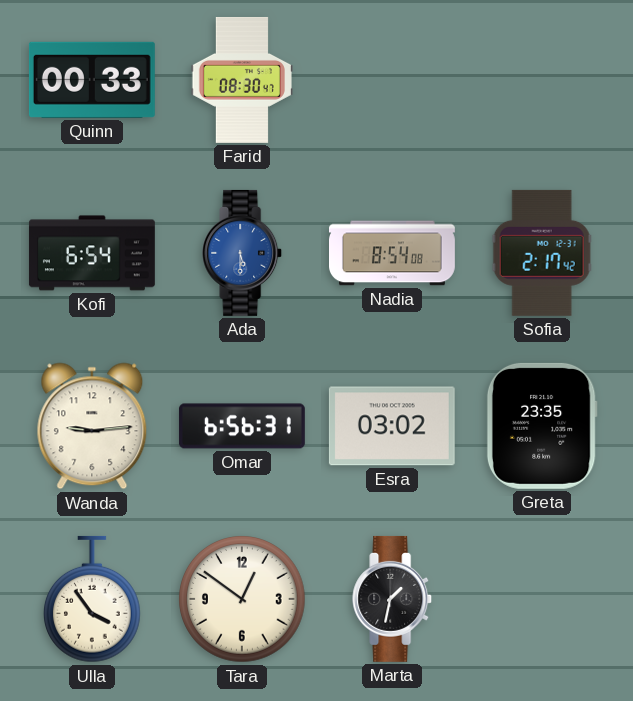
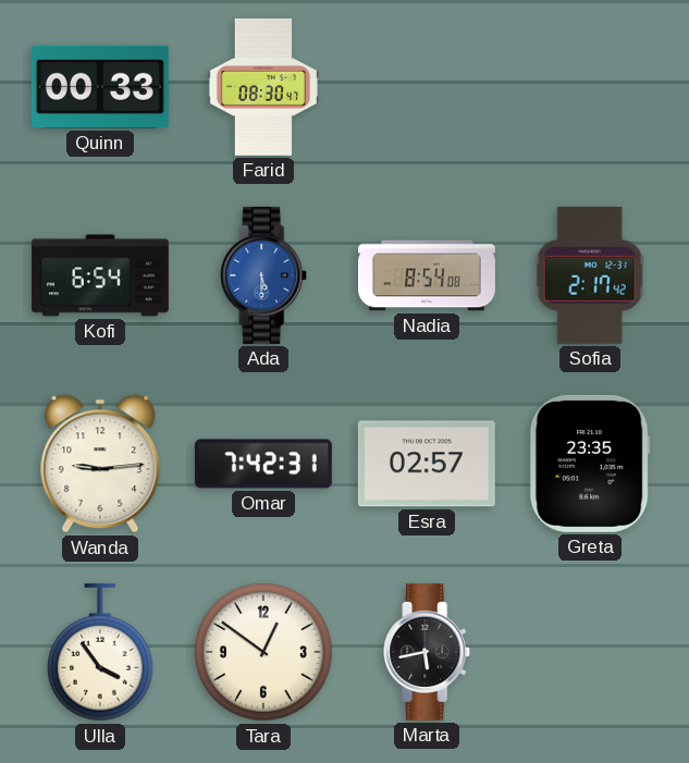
Omar: 6:56 -> 7:42 (263, 464)
Esra: 03:02 -> 02:57 (427, 464)
Marta: 1:32 -> 5:43 (428, 652)
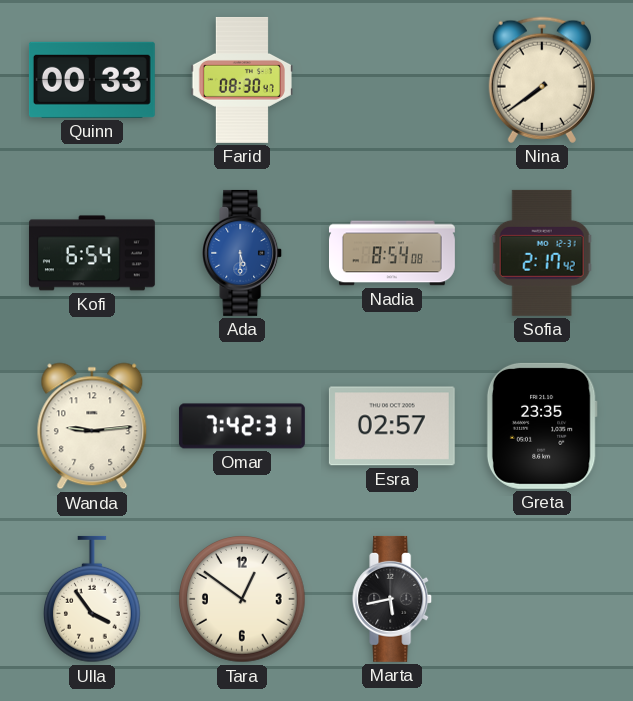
Nina: none -> 7:39 (542, 80)
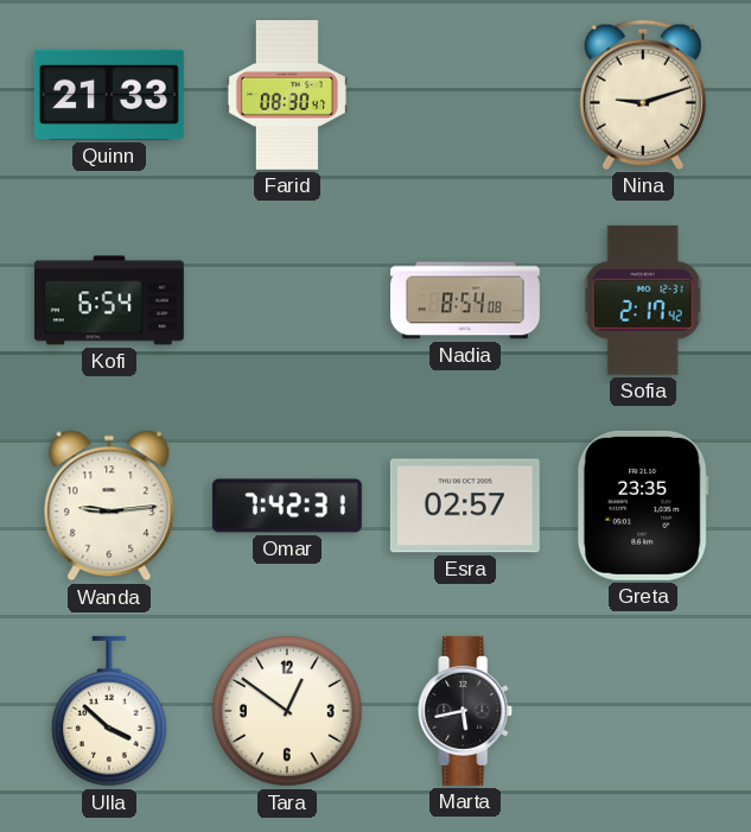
Quinn: 00:33 -> 21:33 (109, 95)
Nina: 7:39 -> 9:12 (643, 95)
Ada: 5:30 -> none (243, 253)
Ulla: 3:54 -> 3:52 (109, 711)
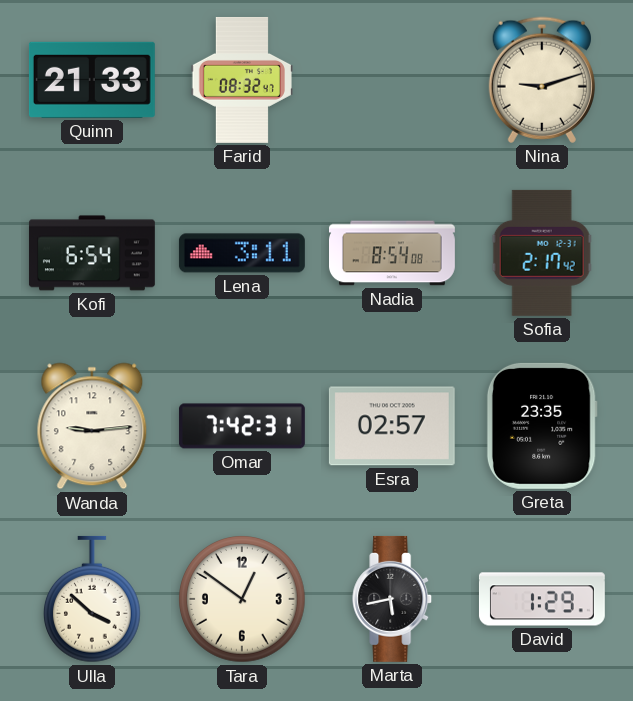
Farid: 08:30 -> 08:32 (242, 80)
Lena: none -> 3:11 (242, 253)
David: none -> 1:29 (542, 599)
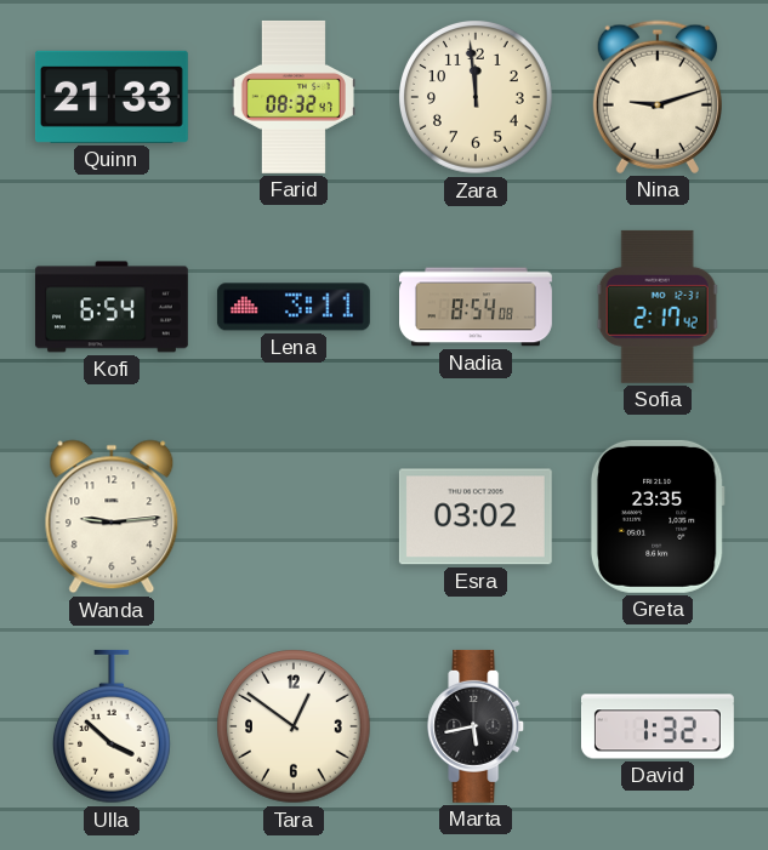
Zara: none -> 11:59 (476, 97)
Omar: 7:42 -> none (242, 426)
Esra: 02:57 -> 03:02 (476, 517)
David: 1:29 -> 1:32 (658, 726)
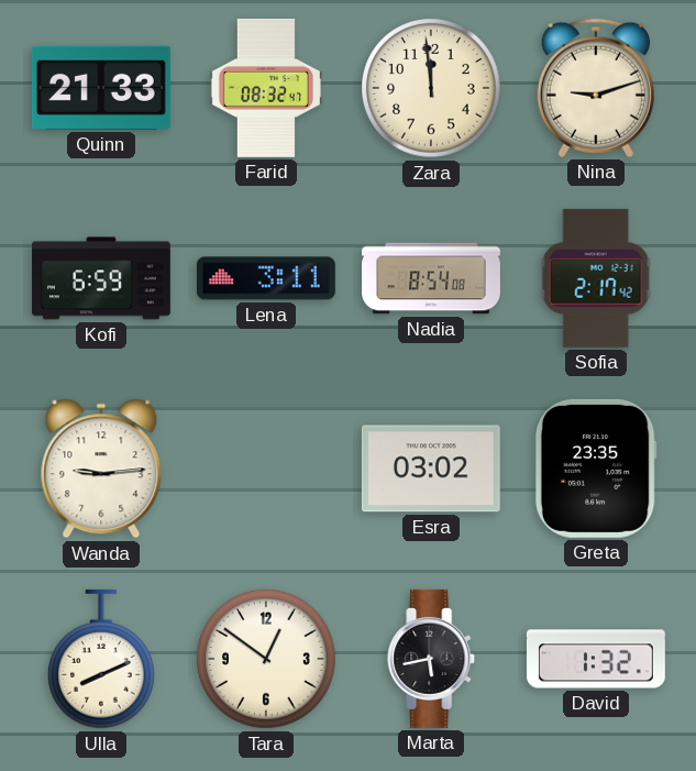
Kofi: 6:54 -> 6:59 (101, 278)
Ulla: 3:52 -> 8:11 (101, 659)
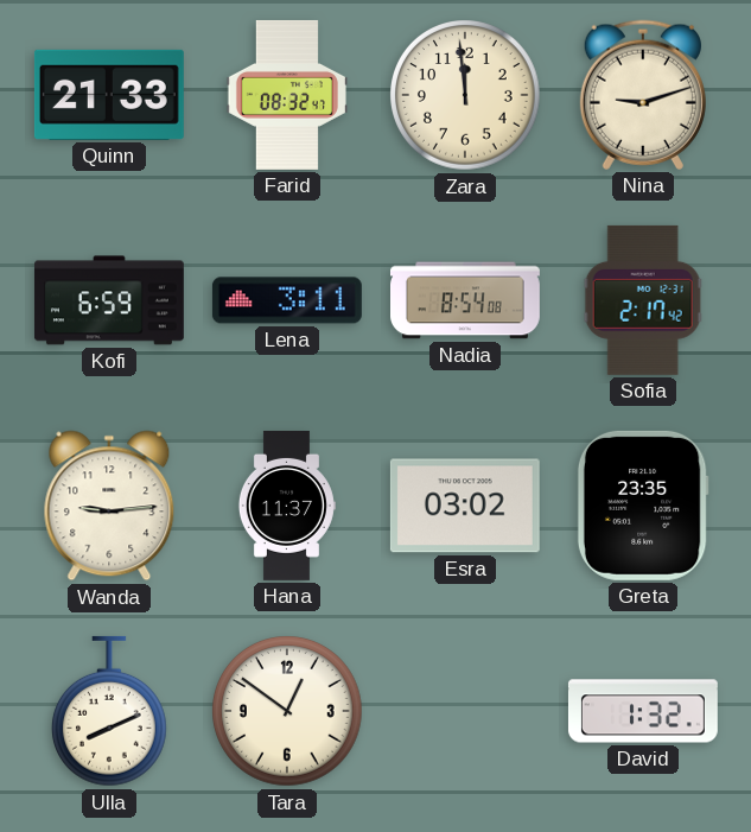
Hana: none -> 11:37 (286, 506)
Marta: 5:43 -> none (432, 659)
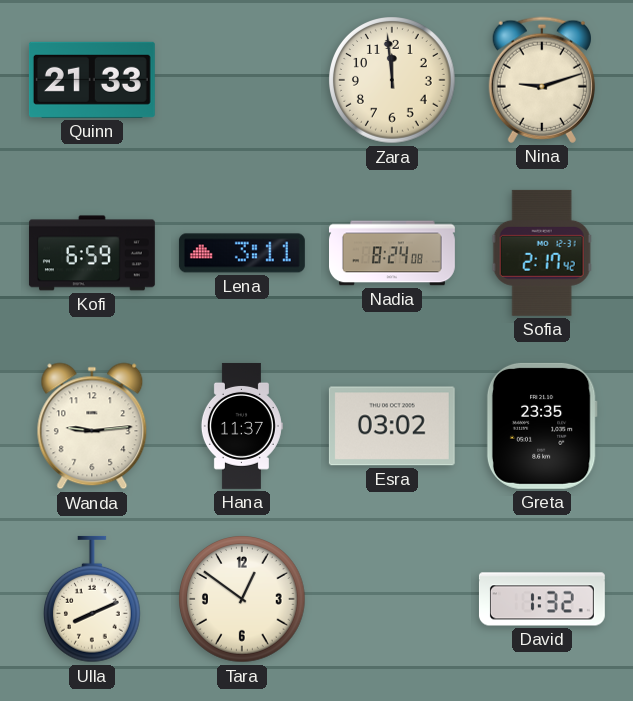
Farid: 08:32 -> none (287, 95)
Nadia: 8:54 -> 8:24 (393, 253)
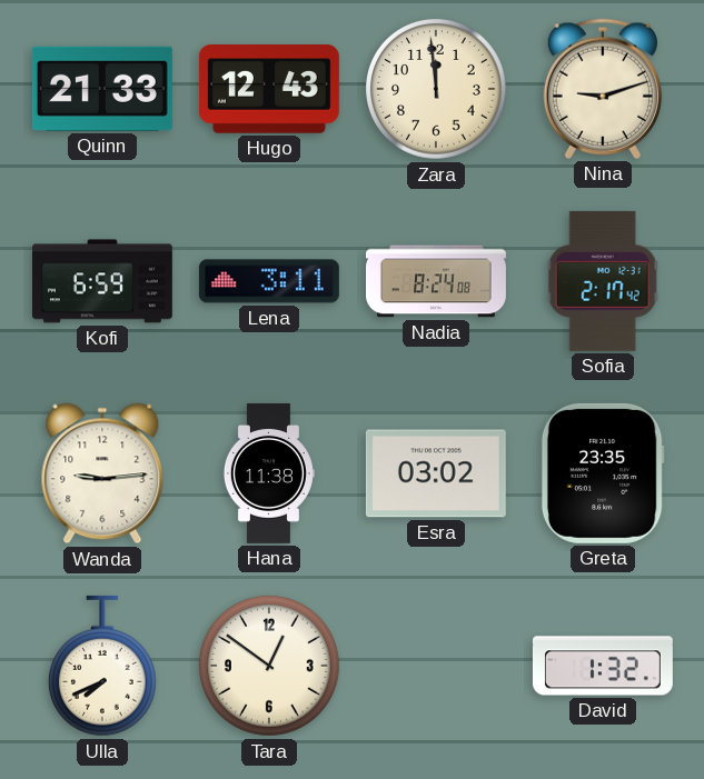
Hugo: none -> 12:43 (269, 89)
Hana: 11:37 -> 11:38 (268, 473)
Ulla: 8:11 -> 7:41 (102, 666)
